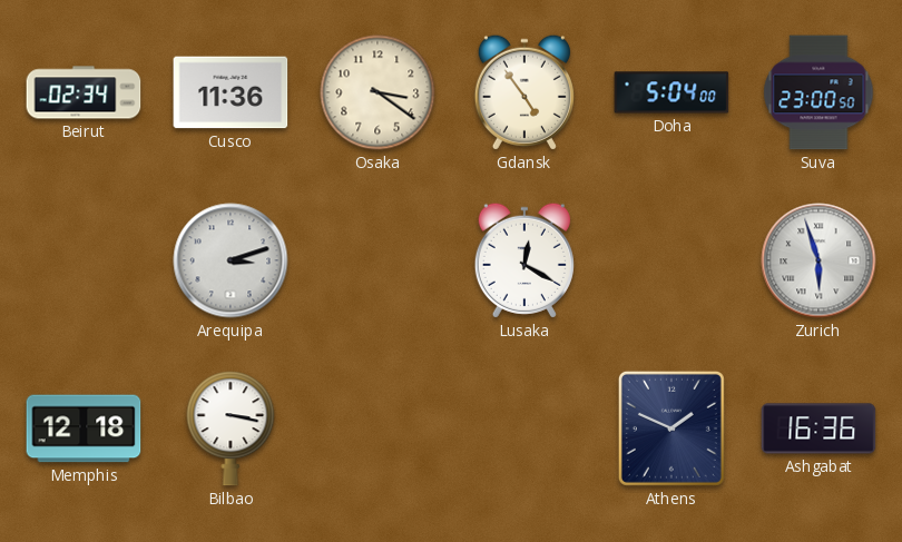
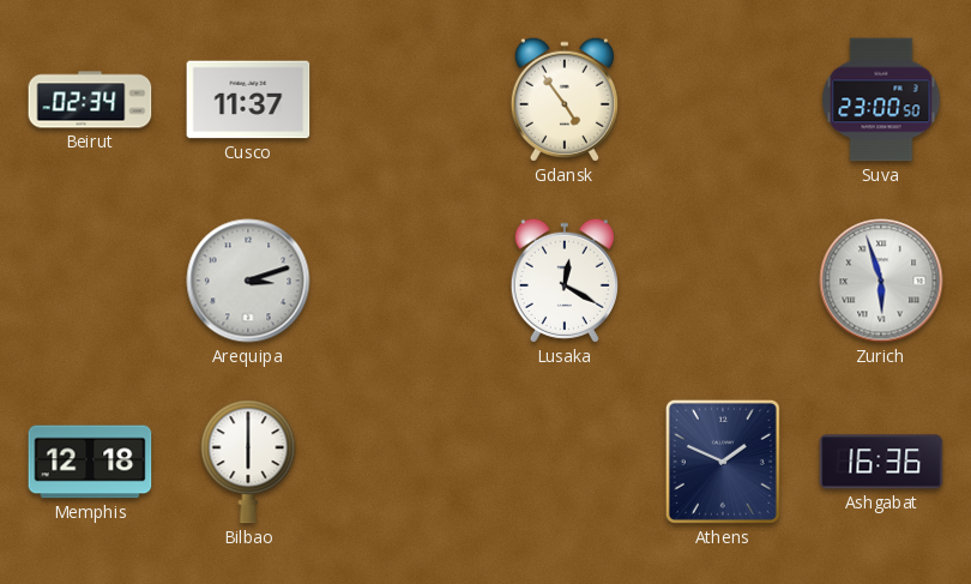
Cusco: 11:36 -> 11:37 (248, 100)
Osaka: 3:21 -> none (378, 92)
Doha: 5:04 -> none (671, 92)
Bilbao: 3:17 -> 6:00 (248, 462)
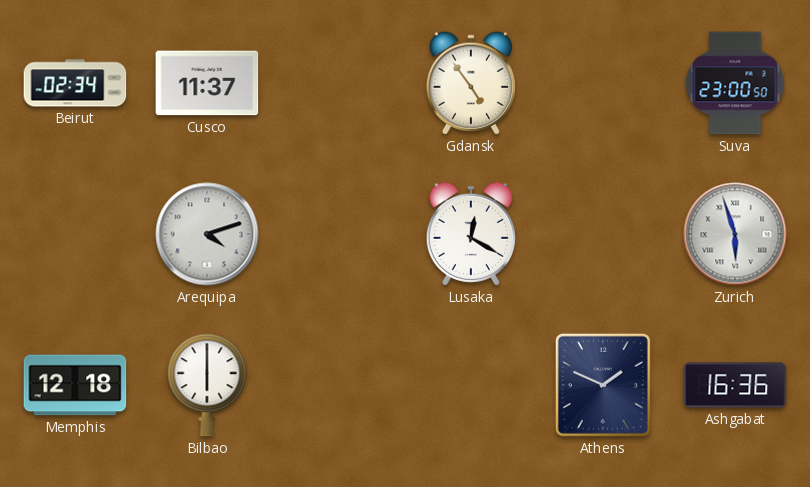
Arequipa: 3:12 -> 4:12 (207, 234)
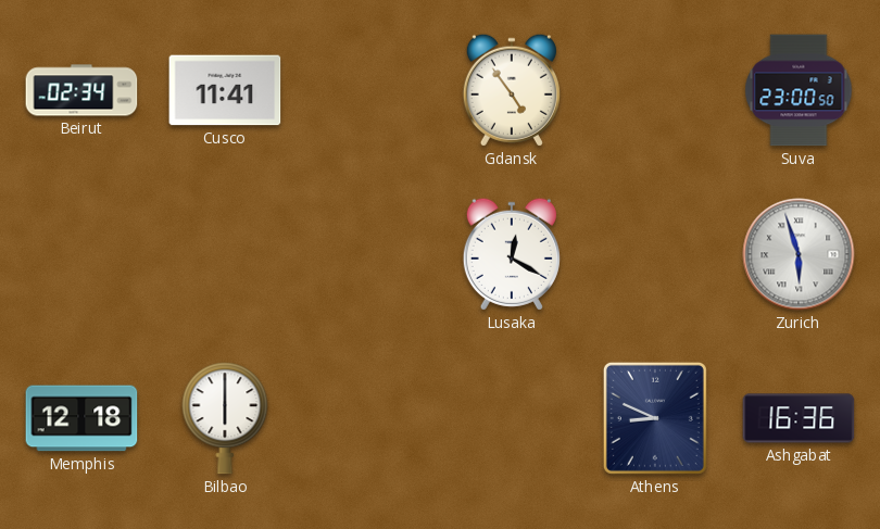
Cusco: 11:37 -> 11:41 (225, 90)
Arequipa: 4:12 -> none (207, 234)
Athens: 1:49 -> 8:49 (655, 418)
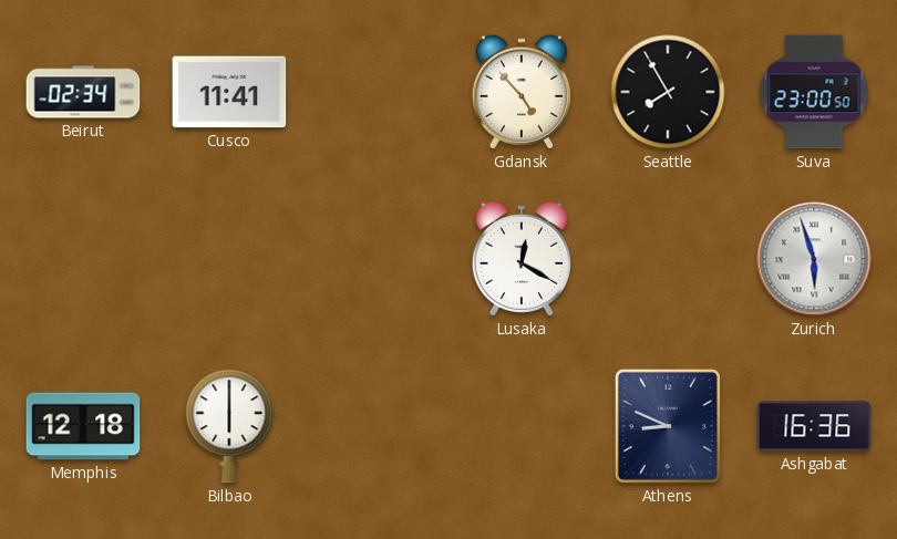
Gdansk: 4:54 -> 4:53 (522, 92)
Seattle: none -> 7:55 (668, 92)
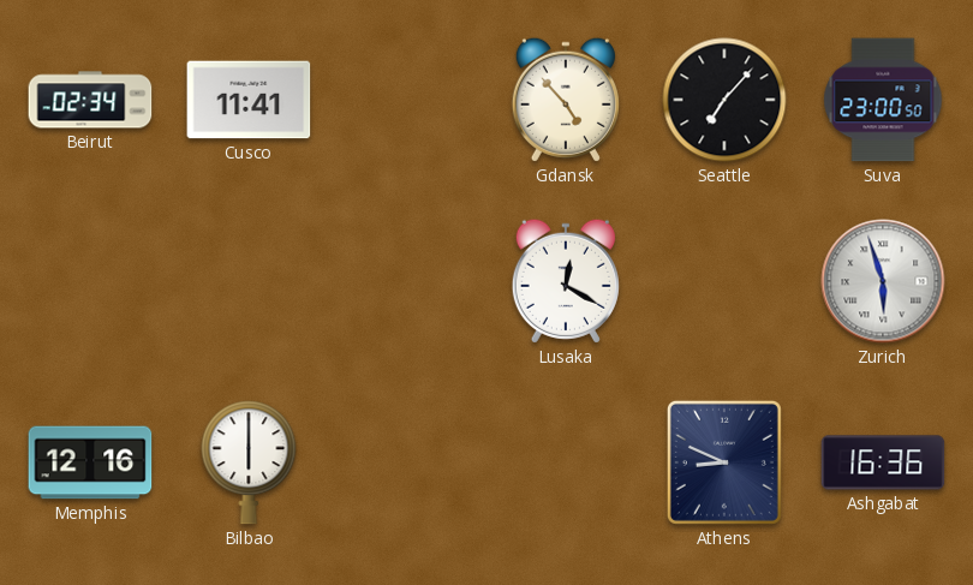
Seattle: 7:55 -> 7:07 (724, 100)
Memphis: 12:18 -> 12:16 (90, 462)
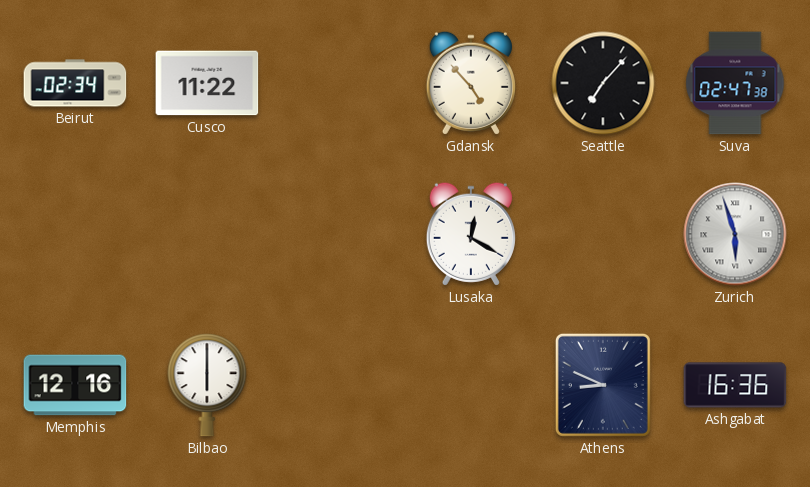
Cusco: 11:41 -> 11:22 (207, 83)
Suva: 23:00 -> 02:47 (735, 83)
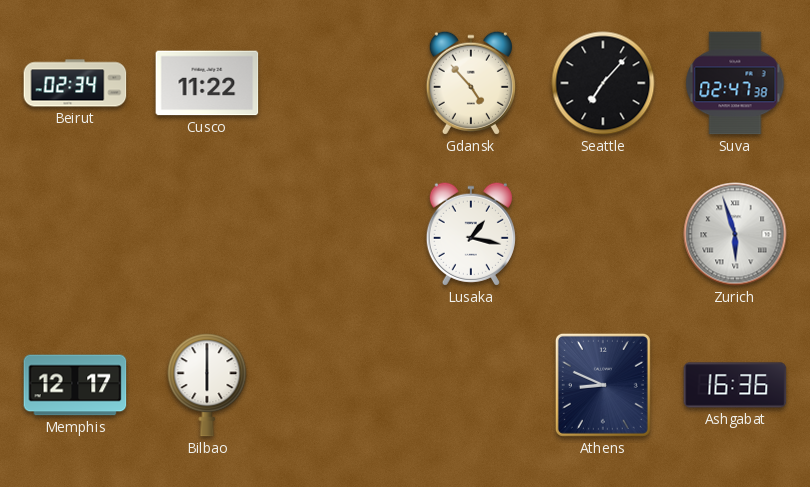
Lusaka: 12:20 -> 1:17 (471, 234)
Memphis: 12:16 -> 12:17 (75, 385)
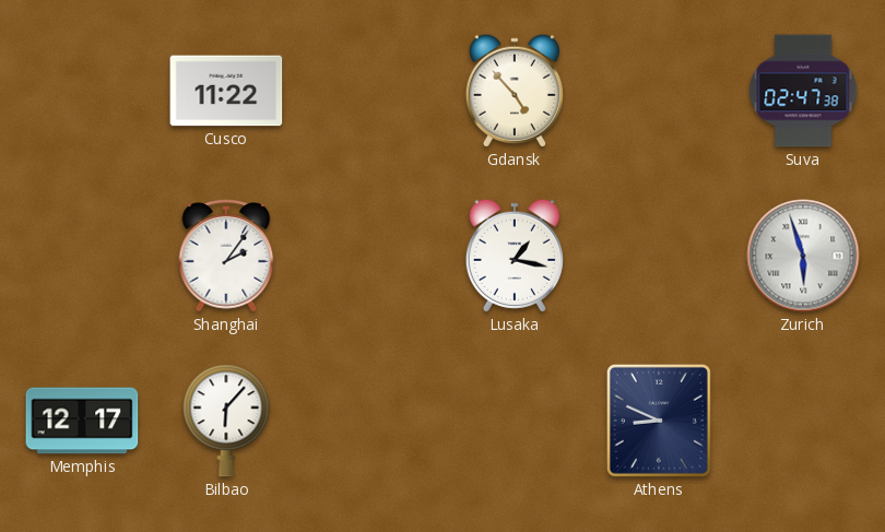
Beirut: 02:34 -> none (75, 83)
Seattle: 7:07 -> none (603, 83)
Shanghai: none -> 2:06 (226, 257)
Bilbao: 6:00 -> 6:07 (226, 421)
Ashgabat: 16:36 -> none (735, 385)
